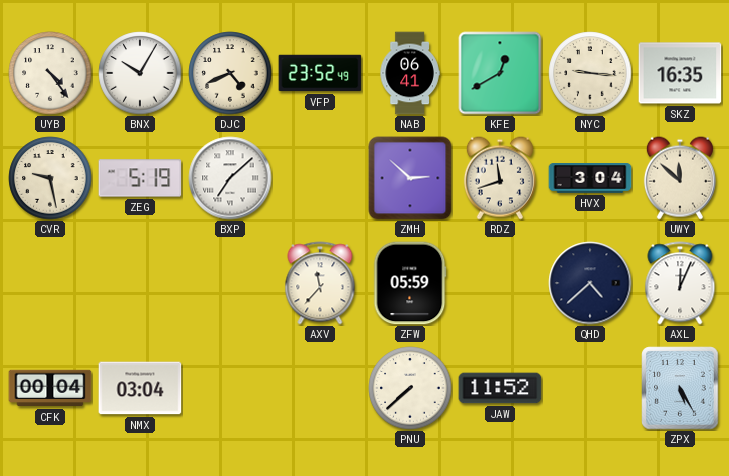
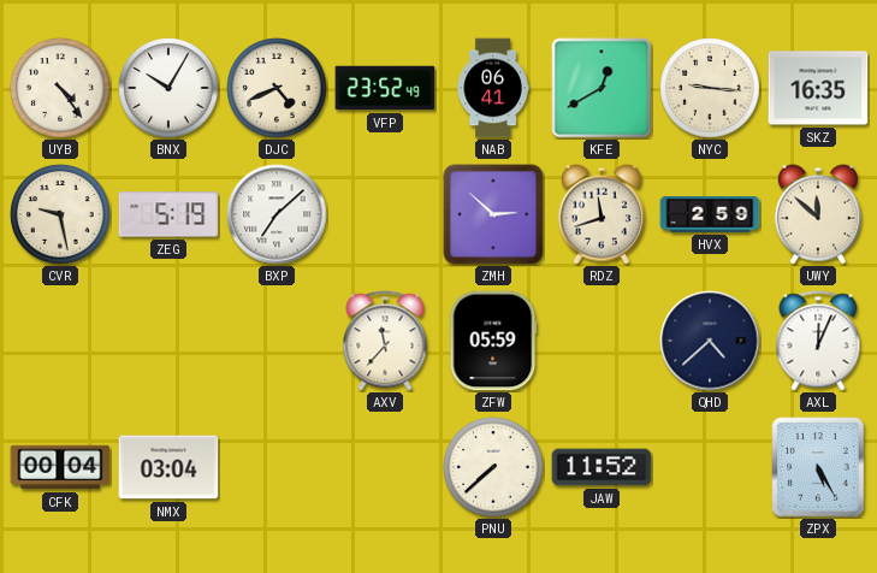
HVX: 3:04 -> 2:59 (710, 215)
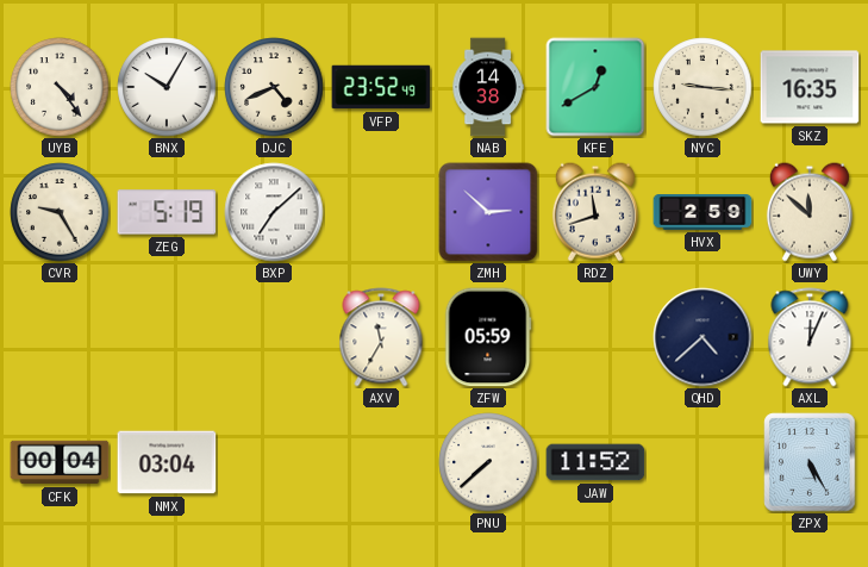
NAB: 06:41 -> 14:38 (488, 87)
CVR: 9:28 -> 9:25 (60, 212)
AXV: 11:37 -> 11:35 (381, 337)
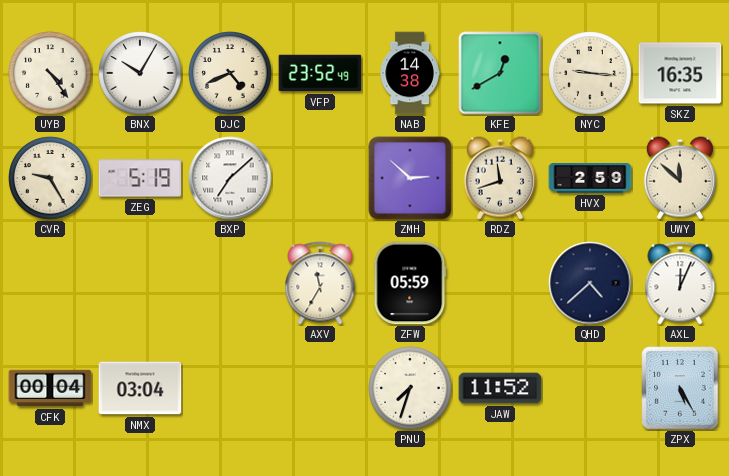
PNU: 7:38 -> 7:33 (410, 388)
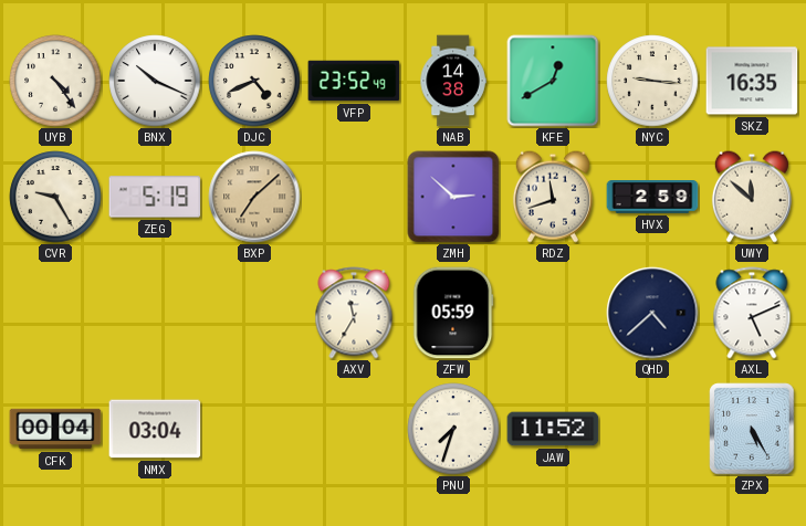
BNX: 10:05 -> 10:19 (155, 81)
BXP dial: white -> champagne (254, 197)
AXL: 12:04 -> 5:11 (752, 313)
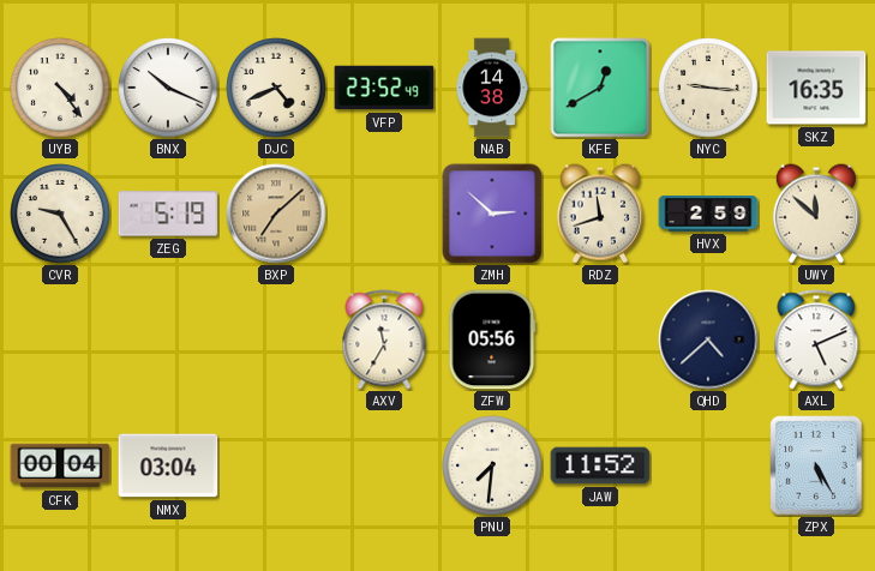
ZFW: 05:59 -> 05:56 (492, 339)
PNU: 7:33 -> 7:31 (492, 465)
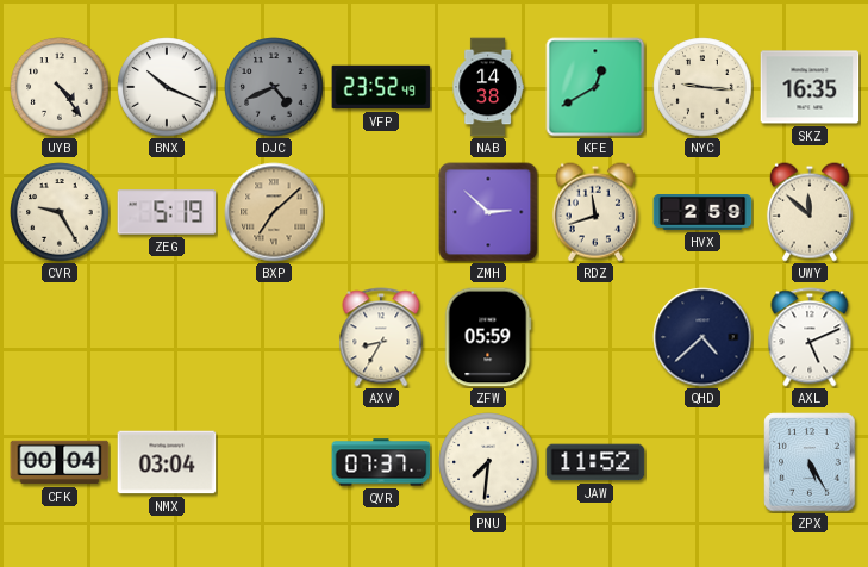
DJC dial: cream -> grey (274, 87)
AXV: 11:35 -> 8:35 (381, 337)
ZFW: 05:56 -> 05:59 (488, 337)
QVR: none -> 07:37 (381, 462)
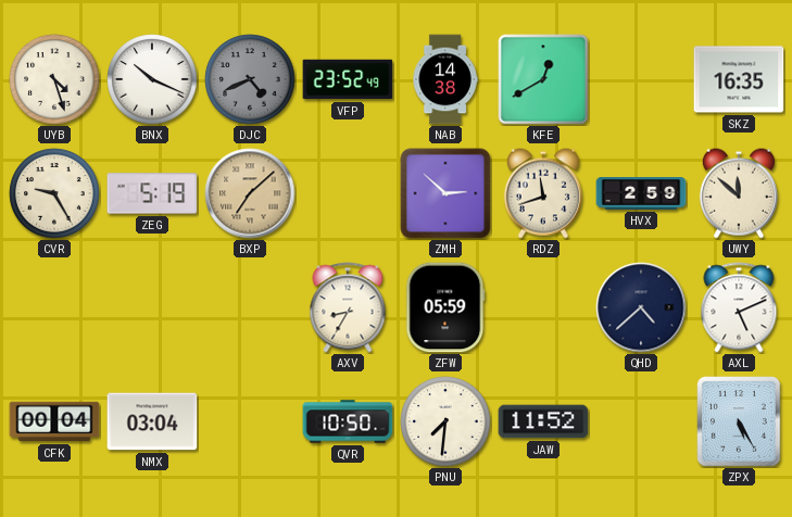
UYB: 4:24 -> 4:27 (54, 79)
NYC: 9:16 -> none (702, 87)
QVR: 07:37 -> 10:50 (348, 421)
